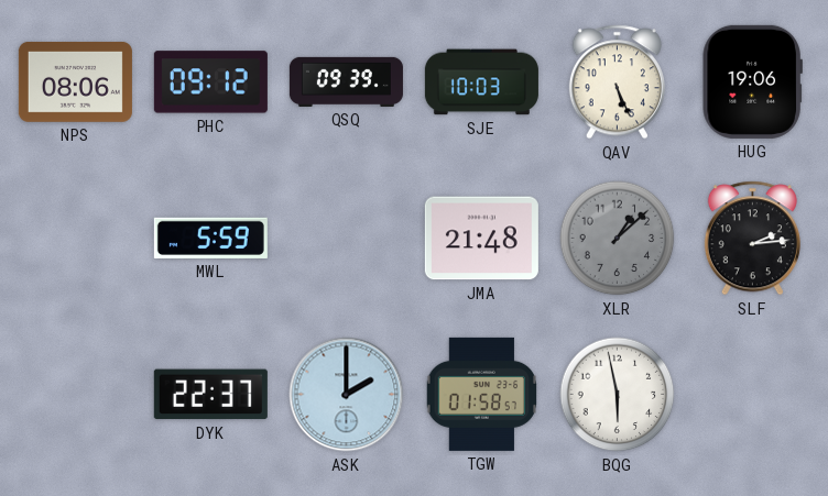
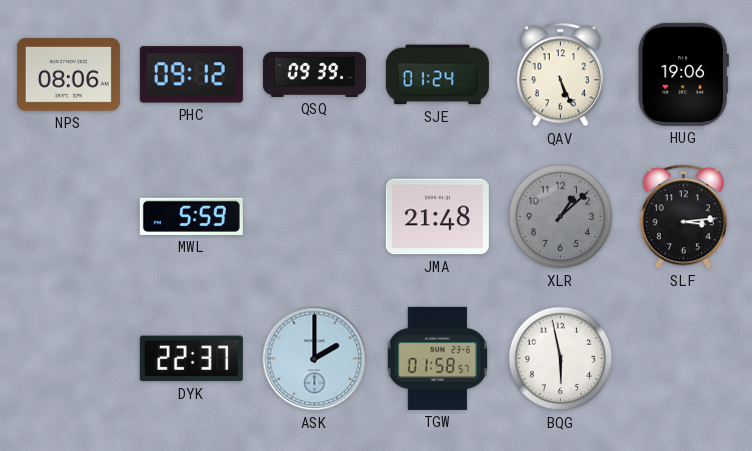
SJE: 10:03 -> 01:24 (437, 75)
SLF: 2:14 -> 3:14 (683, 217)
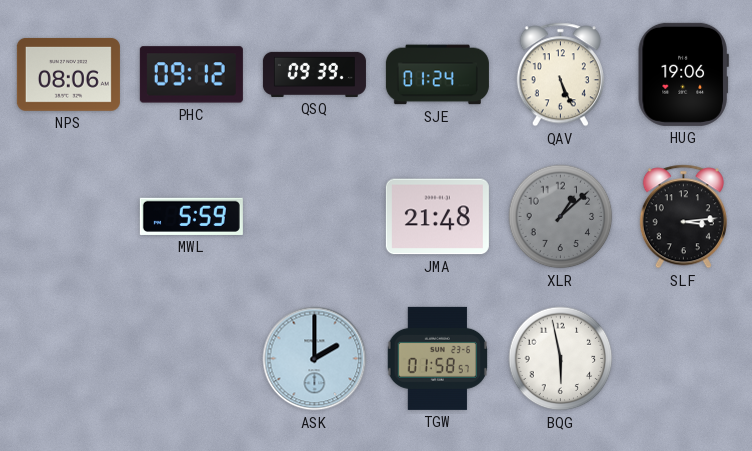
DYK: 22:37 -> none (191, 359)
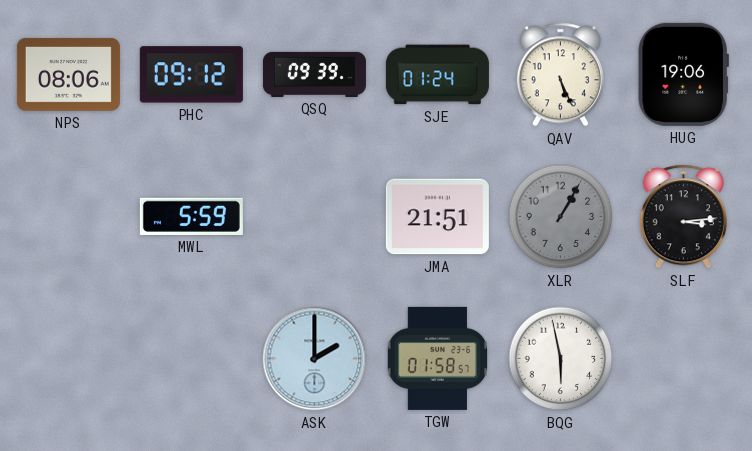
JMA: 21:48 -> 21:51 (437, 217)
XLR: 1:08 -> 1:05 (561, 217)
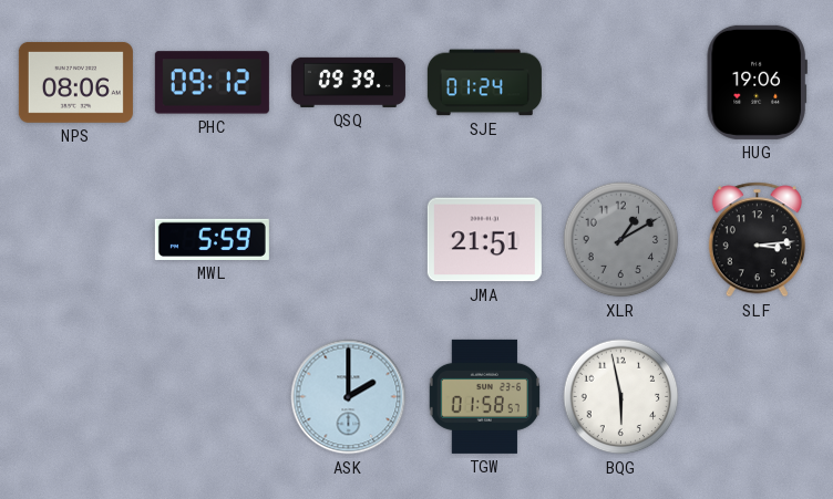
QAV: 5:26 -> none (560, 75)
XLR: 1:05 -> 1:10 (621, 240)
